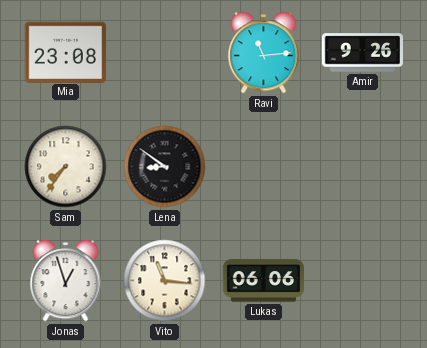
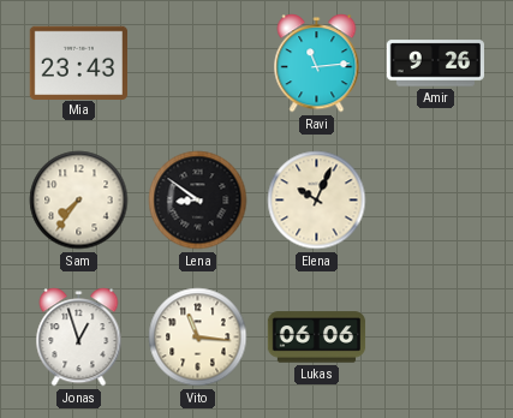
Mia: 23:08 -> 23:43 (78, 62)
Elena: none -> 10:04 (317, 201)
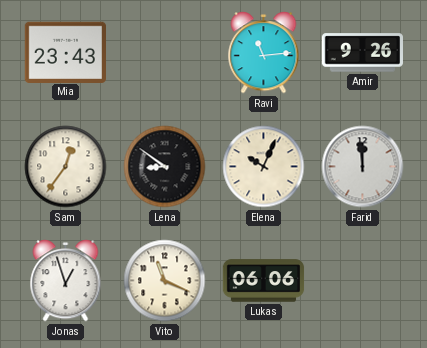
Sam: 7:36 -> 12:36 (66, 167)
Farid: none -> 11:59 (363, 167)
Vito: 11:16 -> 11:19 (165, 281)
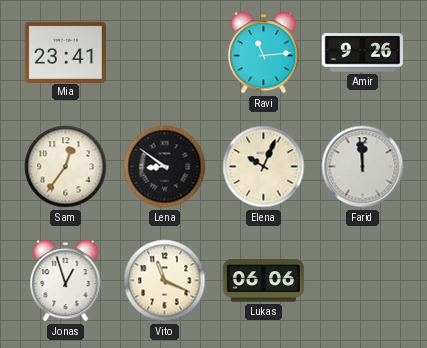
Mia: 23:43 -> 23:41 (65, 52)
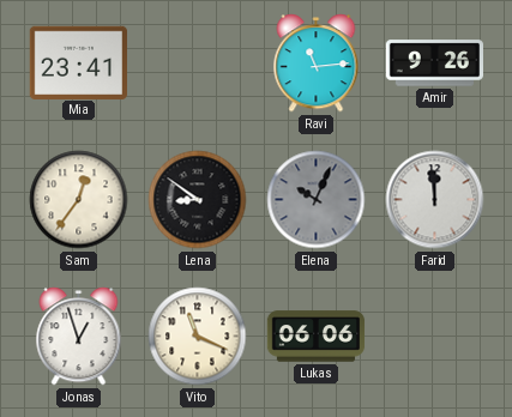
Elena dial: cream -> grey (317, 200)
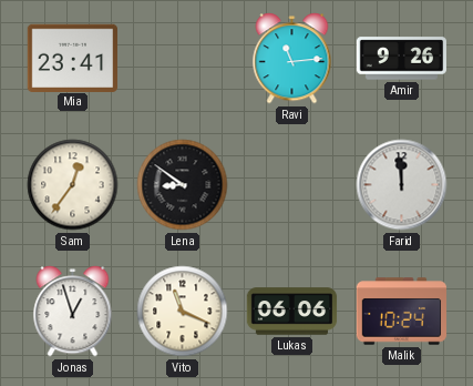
Elena: 10:04 -> none (317, 200)
Malik: none -> 10:24 (402, 312)
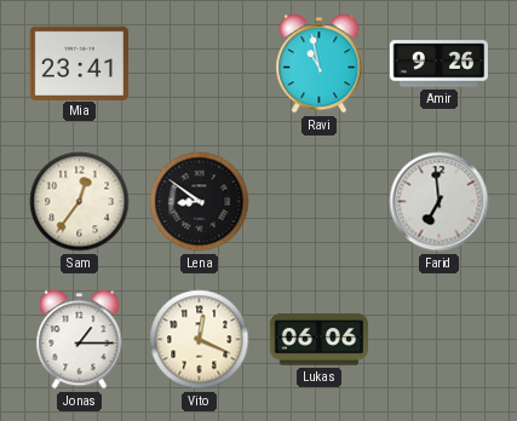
Ravi: 11:14 -> 10:58 (320, 64)
Farid: 11:59 -> 6:59 (440, 202)
Jonas: 12:57 -> 1:15 (80, 340)
Vito: 11:19 -> 12:19 (200, 340)
Malik: 10:24 -> none (402, 312)
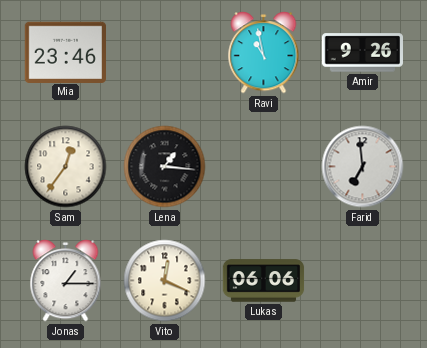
Mia: 23:41 -> 23:46 (65, 52)
Lena: 8:51 -> 1:16 (165, 167)
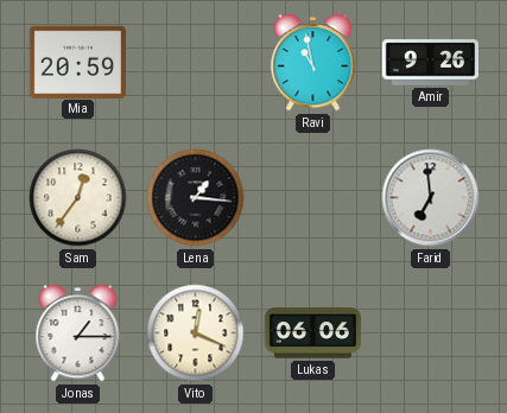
Mia: 23:46 -> 20:59 (77, 62)
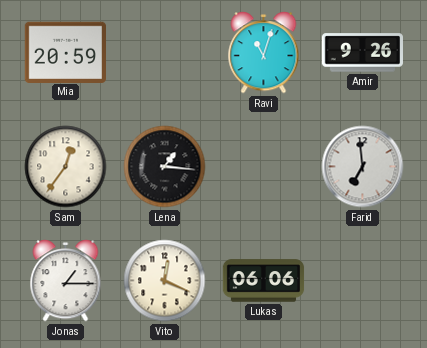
Ravi: 10:58 -> 11:03 (264, 53)
